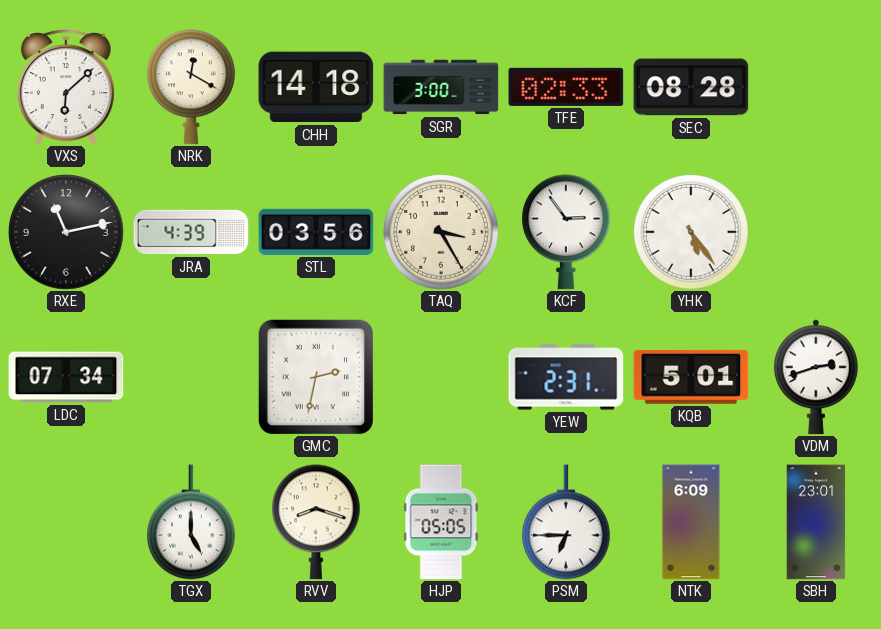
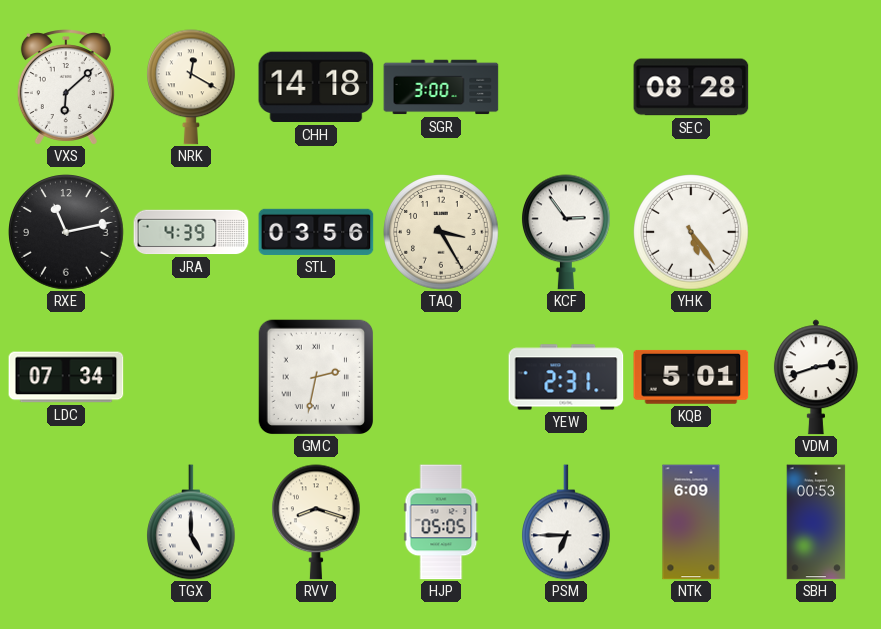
TFE: 02:33 -> none (566, 87)
SBH: 23:01 -> 00:53 (816, 522)
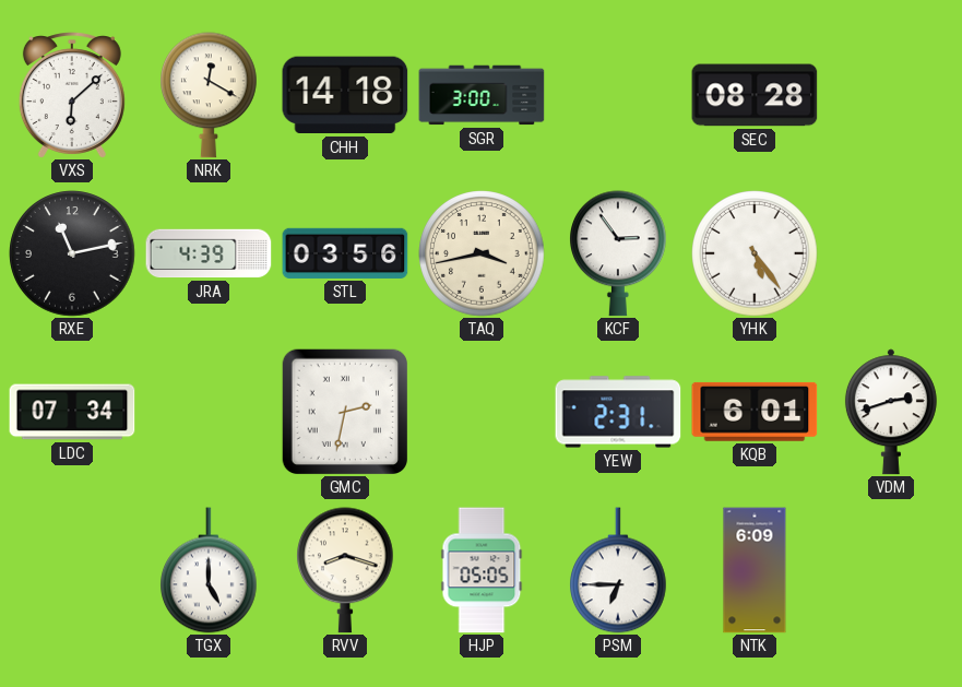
TAQ: 3:25 -> 3:43 (482, 253)
KQB: 5:01 -> 6:01 (755, 412)
SBH: 00:53 -> none (816, 522)
